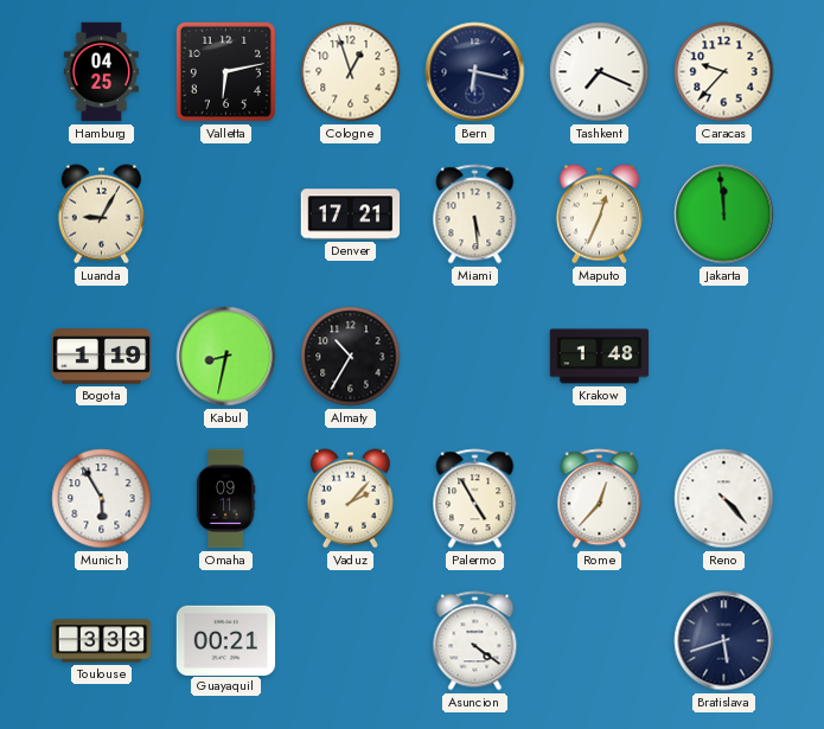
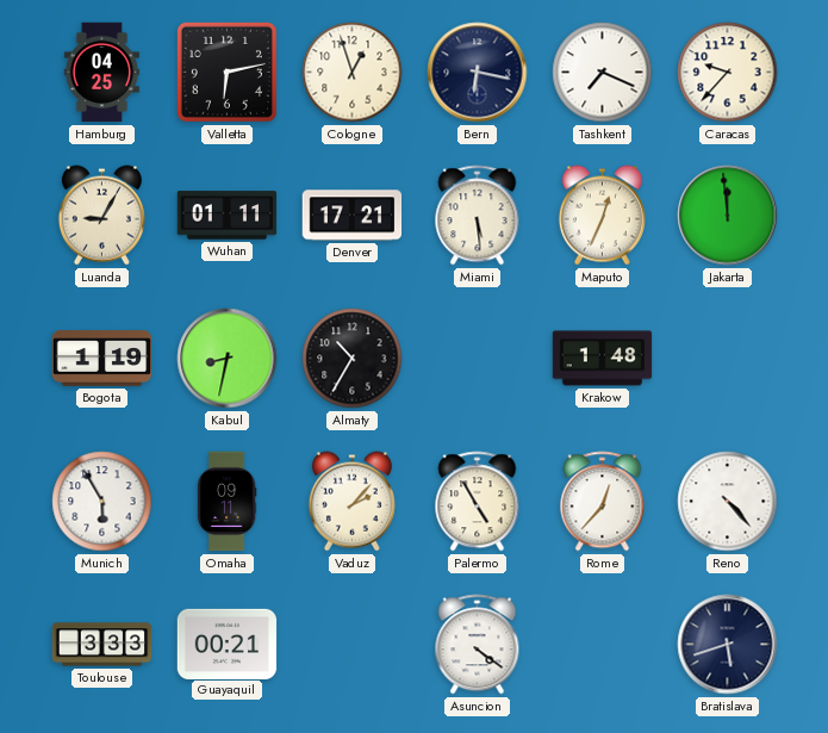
Wuhan: none -> 01:11 (228, 216)
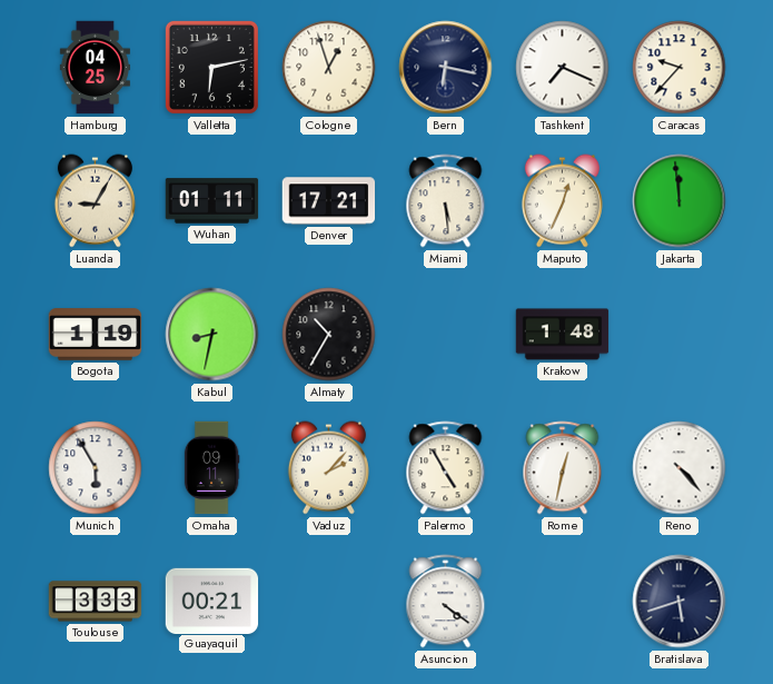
Rome: 12:37 -> 12:32 (563, 468)
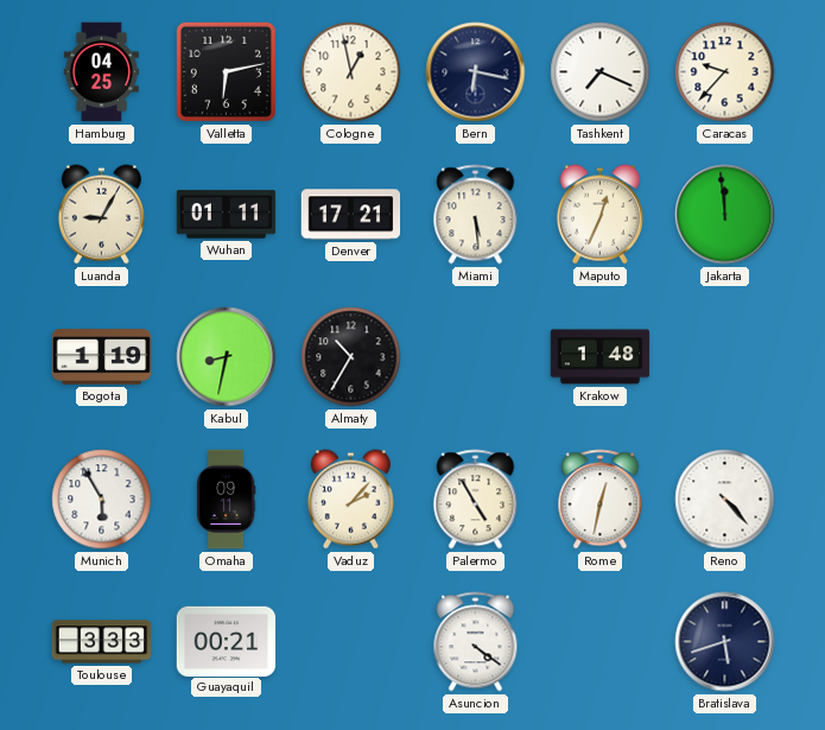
Cologne: 12:57 -> 12:58 (351, 72)
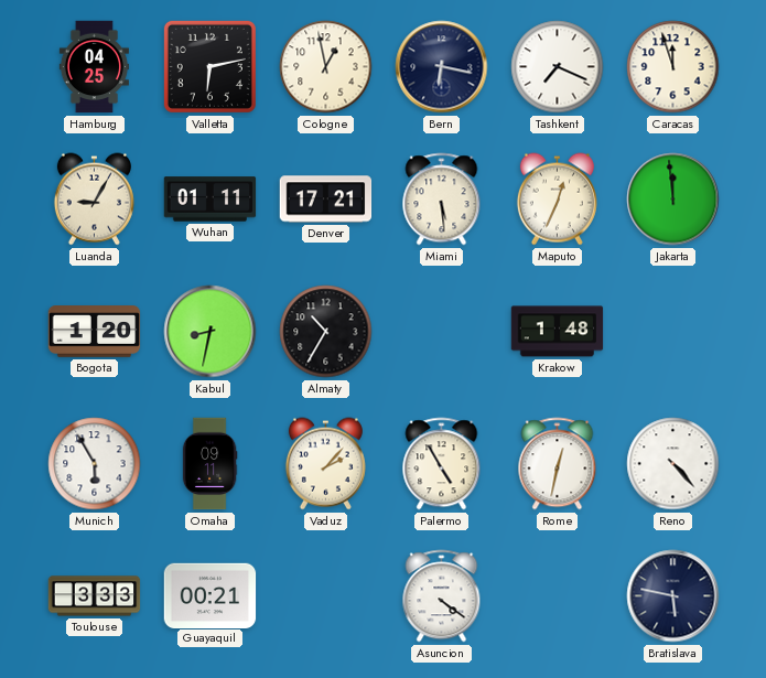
Caracas: 9:37 -> 11:57 (673, 67)
Bogota: 1:19 -> 1:20 (95, 332)
Bratislava: 5:42 -> 5:47 (673, 596)
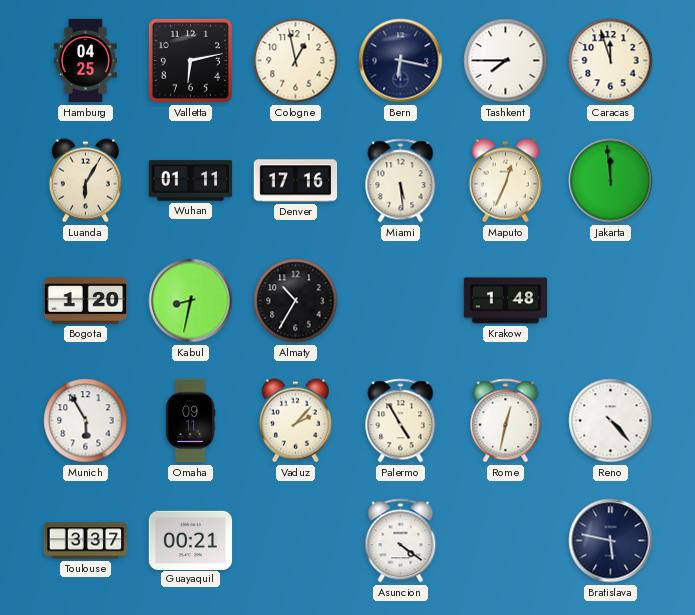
Tashkent: 7:19 -> 7:45 (506, 61)
Luanda: 9:05 -> 6:05 (85, 181)
Denver: 17:21 -> 17:16 (296, 181)
Toulouse: 3:33 -> 3:37 (86, 541)
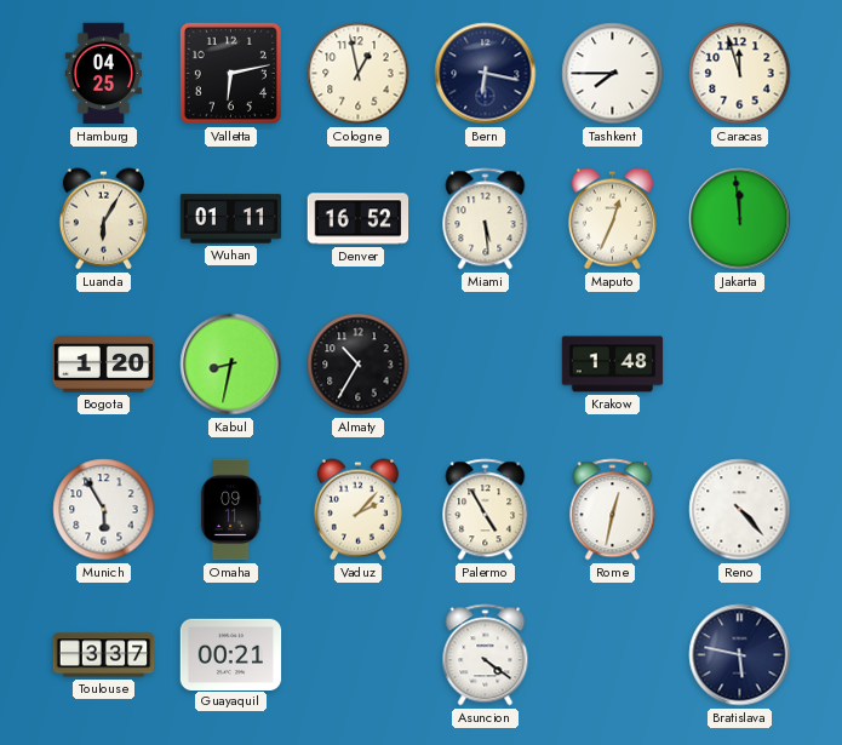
Denver: 17:16 -> 16:52 (359, 219)
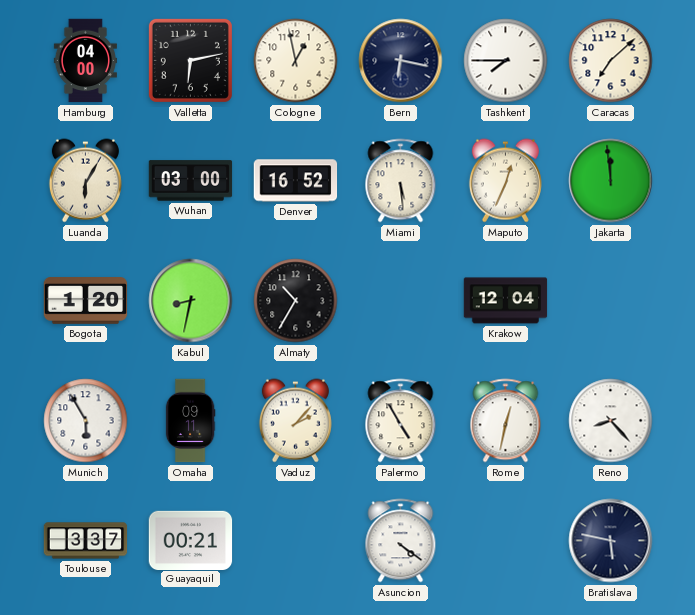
Hamburg: 04:25 -> 04:00 (85, 61)
Caracas: 11:57 -> 7:08 (611, 61)
Wuhan: 01:11 -> 03:00 (191, 181)
Krakow: 1:48 -> 12:04 (506, 301)
Reno: 4:23 -> 8:23 (611, 421)
